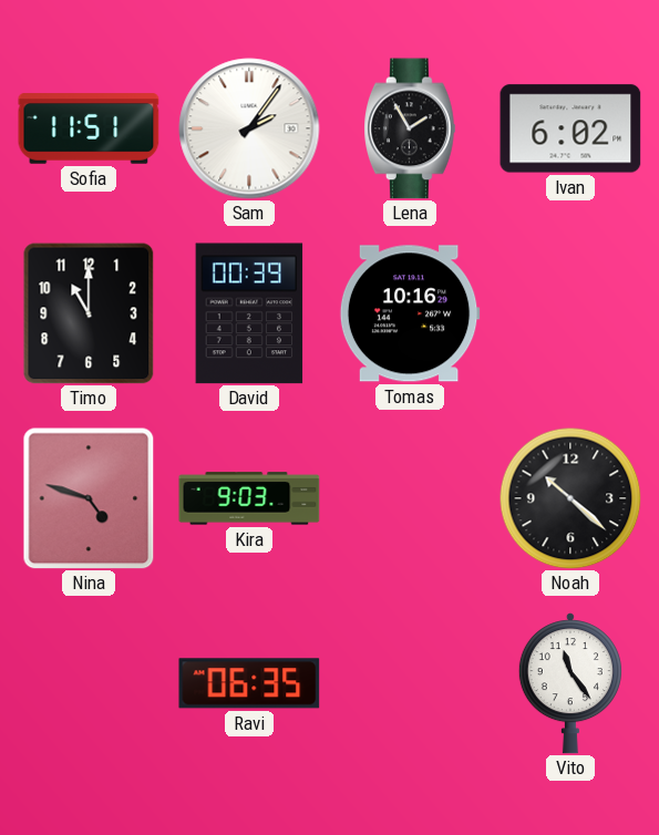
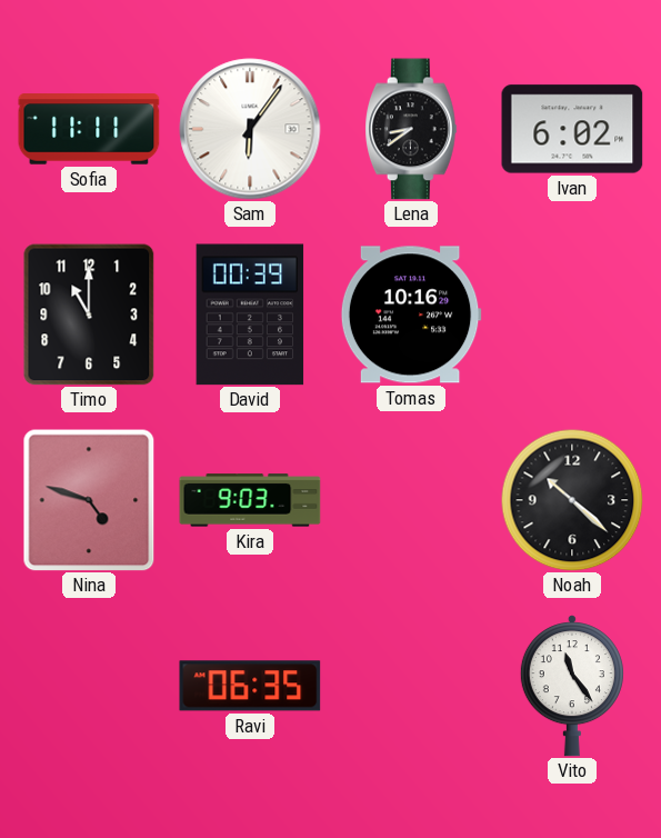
Sofia: 11:51 -> 11:11 (89, 129)
Sam: 2:06 -> 6:06 (250, 129)
Lena: 1:55 -> 8:39 (412, 129)
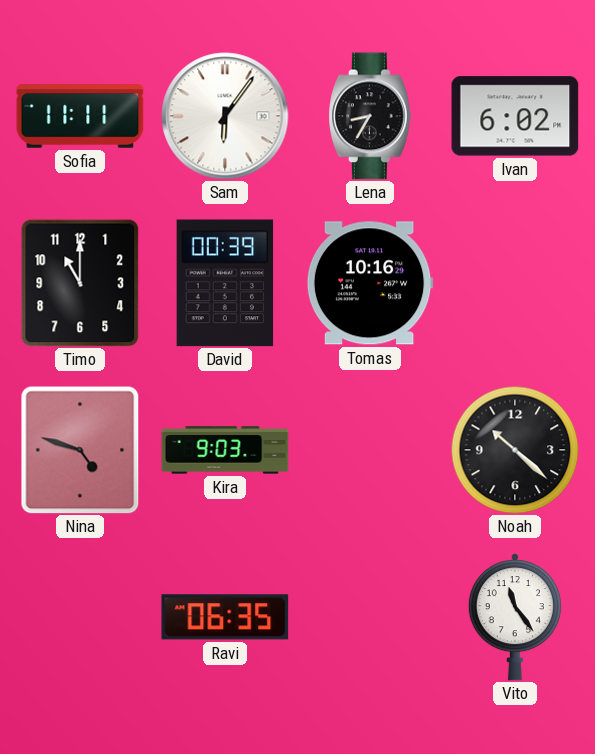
Lena: 8:39 -> 8:35 (371, 116)
